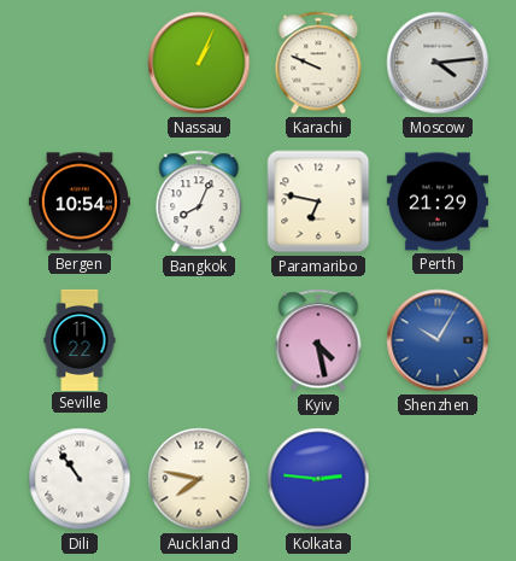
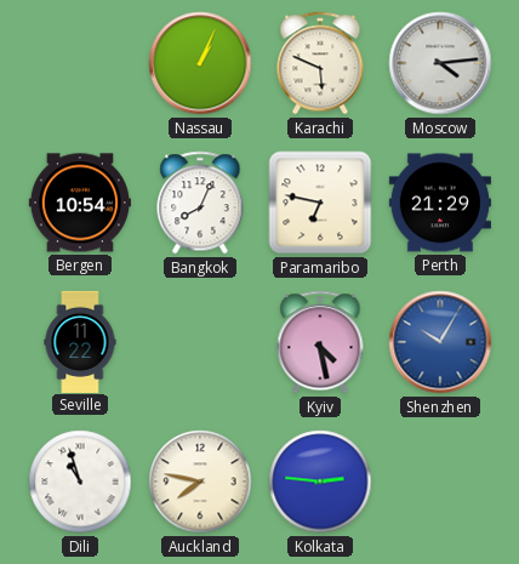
Karachi: 9:49 -> 5:49 (320, 63)
Dili: 10:54 -> 10:57 (80, 482)
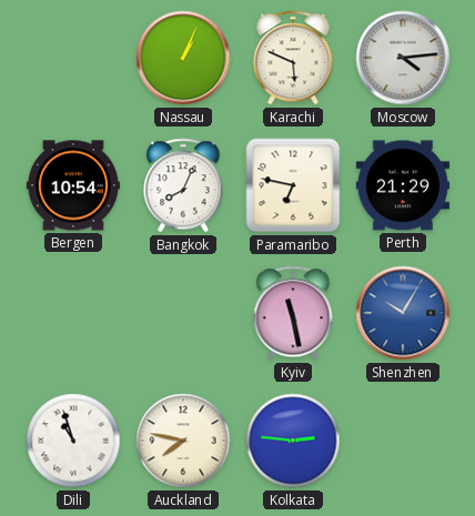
Seville: 11:22 -> none (80, 341)
Kyiv: 4:28 -> 11:28 (293, 313)
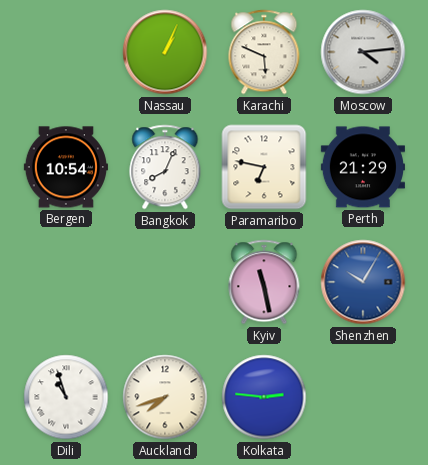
Auckland: 7:47 -> 7:42 (165, 397)
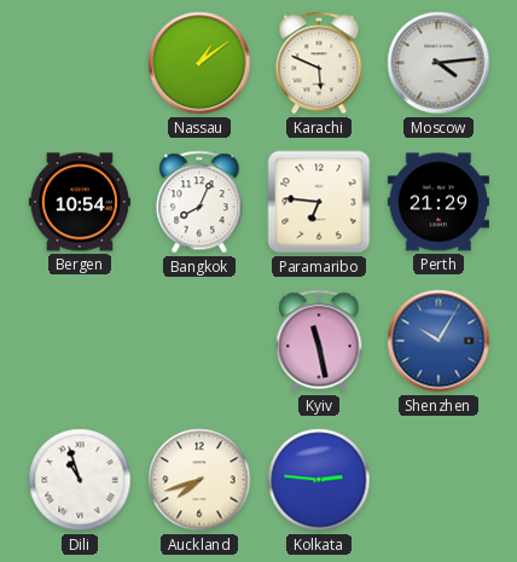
Nassau: 1:04 -> 1:09 (199, 63)
Paramaribo: 6:47 -> 6:46 (319, 202)
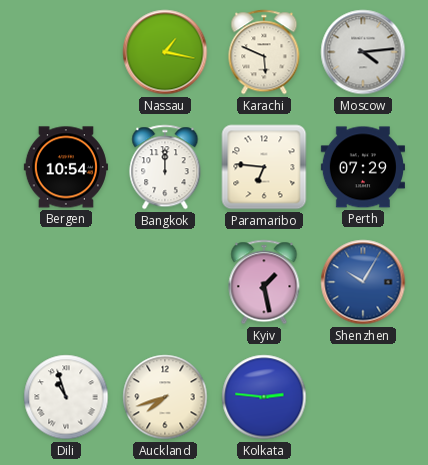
Nassau: 1:09 -> 1:17 (165, 52)
Bangkok: 8:04 -> 12:00 (165, 167)
Perth: 21:29 -> 07:29 (363, 167)
Kyiv: 11:28 -> 1:28 (264, 282)
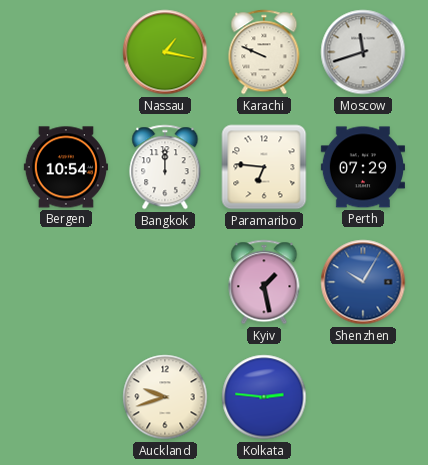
Karachi: 5:49 -> 9:49 (264, 52)
Moscow: 4:14 -> 11:42 (363, 52)
Dili: 10:57 -> none (66, 397)
Auckland: 7:42 -> 9:42 (165, 397)
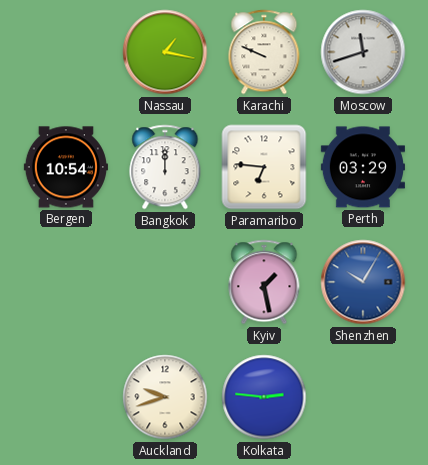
Perth: 07:29 -> 03:29 (363, 167)
